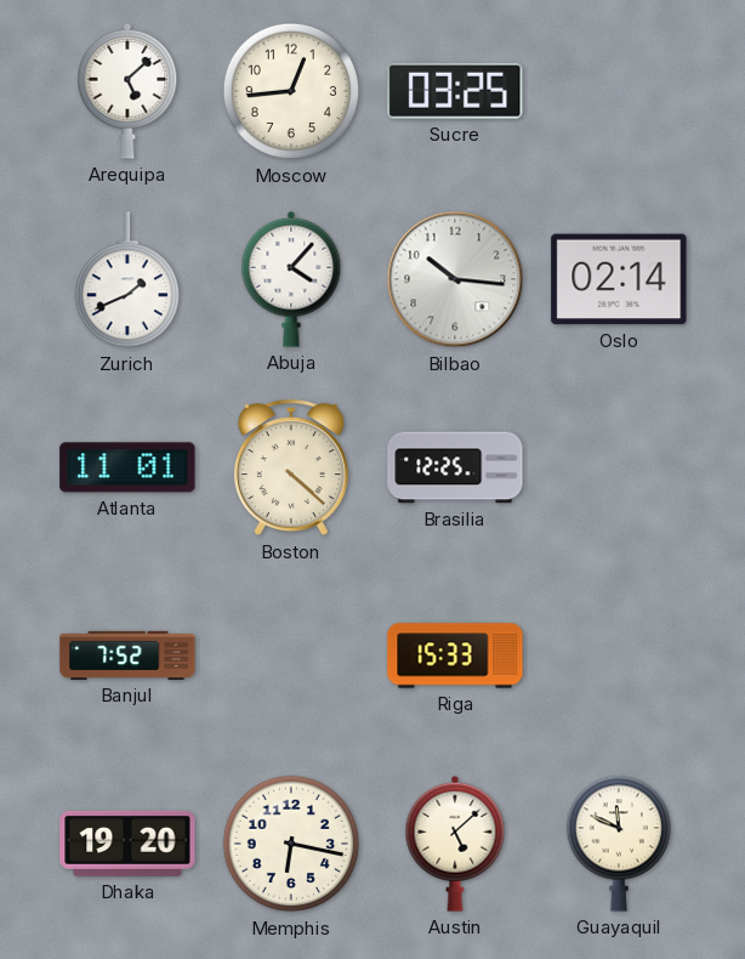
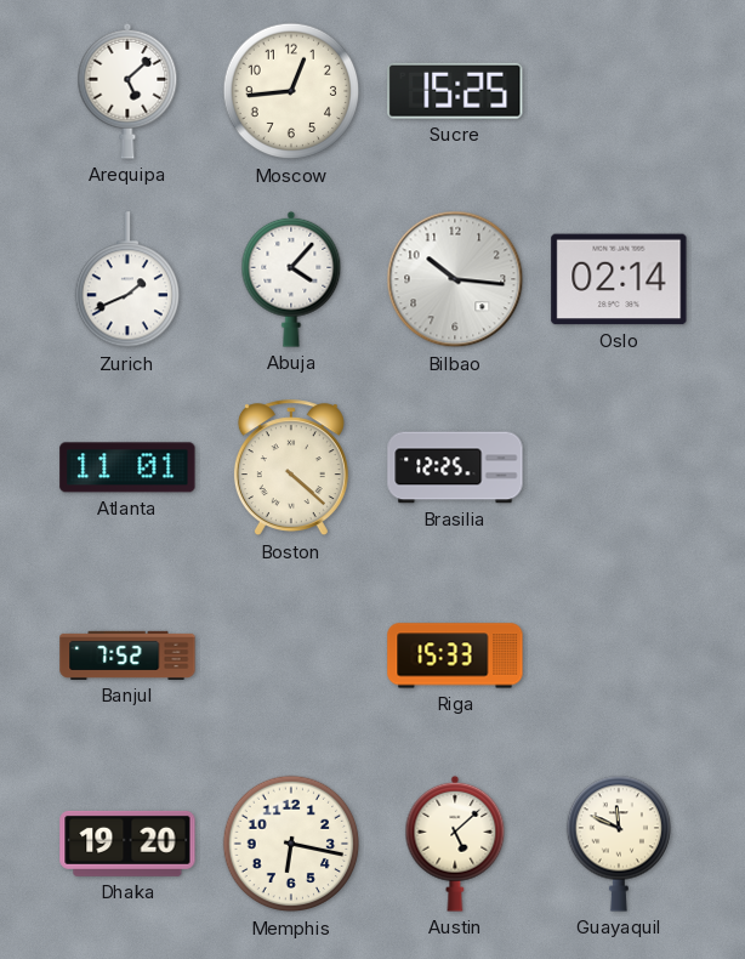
Sucre: 03:25 -> 15:25 (455, 91)
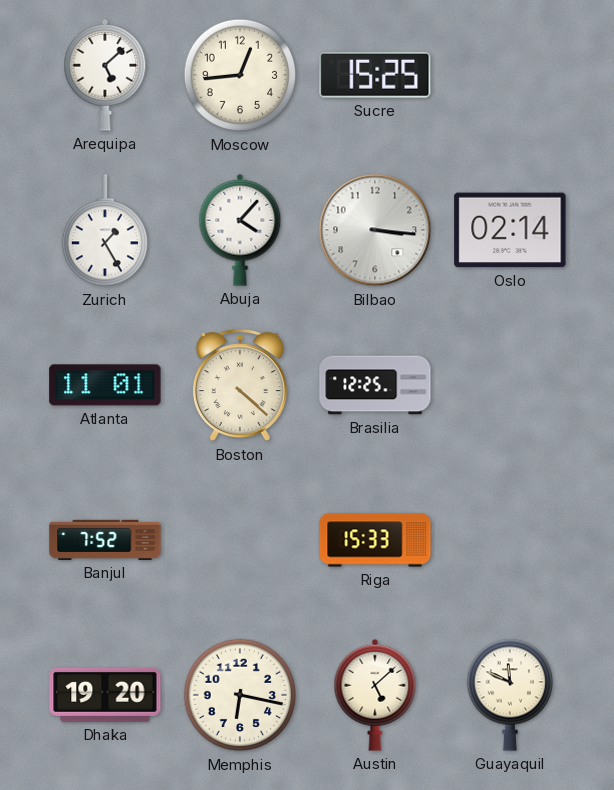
Zurich: 1:41 -> 1:25 (104, 231)
Bilbao: 10:16 -> 3:16 (375, 230)
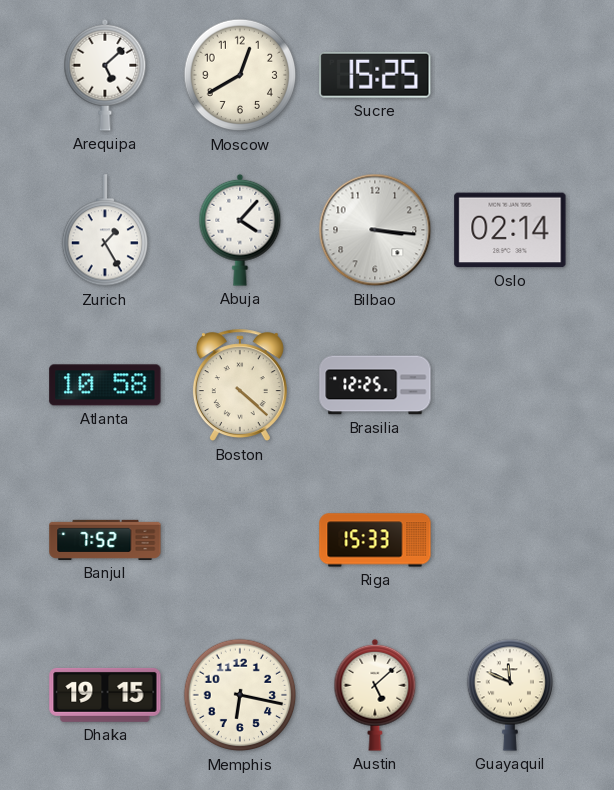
Moscow: 12:44 -> 12:40 (240, 75)
Atlanta: 11:01 -> 10:58 (105, 385)
Dhaka: 19:20 -> 19:15 (105, 695)
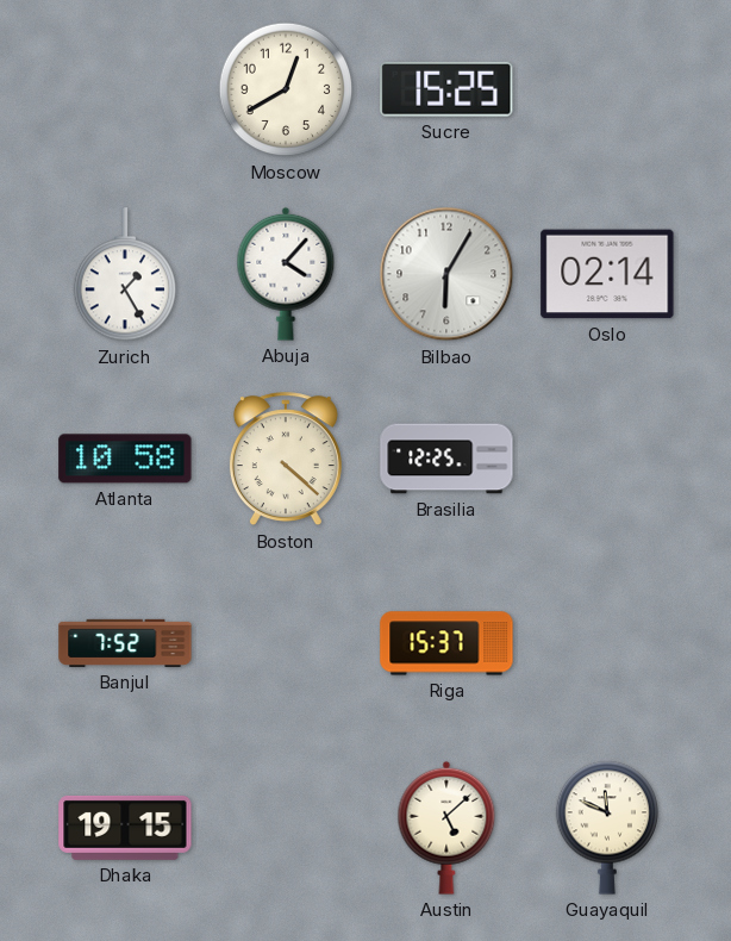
Arequipa: 5:08 -> none (105, 75)
Bilbao: 3:16 -> 6:05 (446, 274)
Riga: 15:33 -> 15:37 (446, 643)
Memphis: 6:17 -> none (240, 695)
